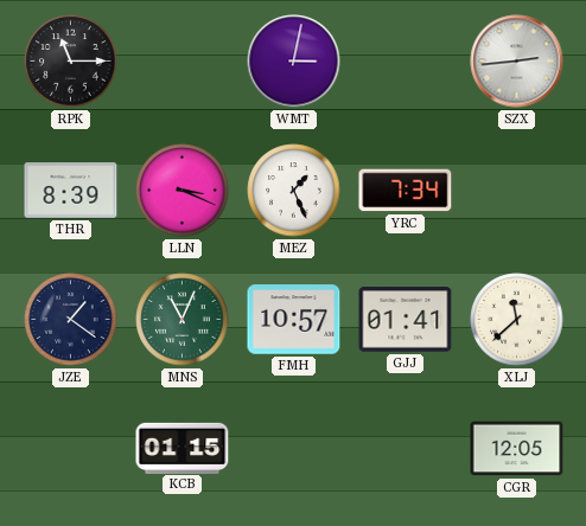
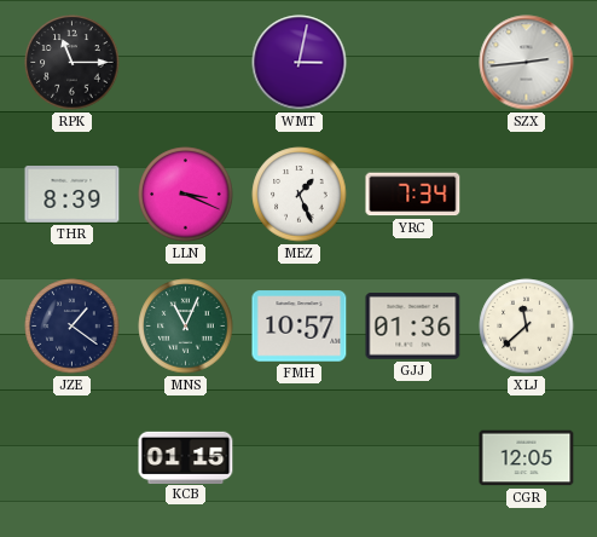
GJJ: 01:41 -> 01:36 (413, 327)
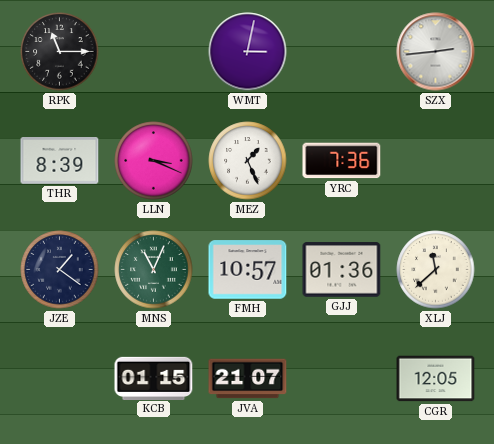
YRC: 7:34 -> 7:36 (342, 161)
JVA: none -> 21:07 (248, 379)
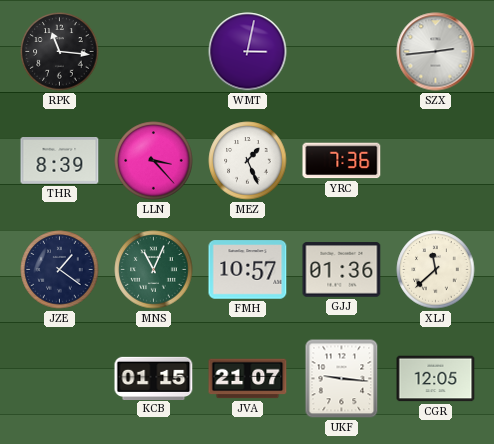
RPK: 11:15 -> 11:16 (60, 52)
LLN: 3:19 -> 3:23 (154, 161)
UKF: none -> 9:16 (342, 379)
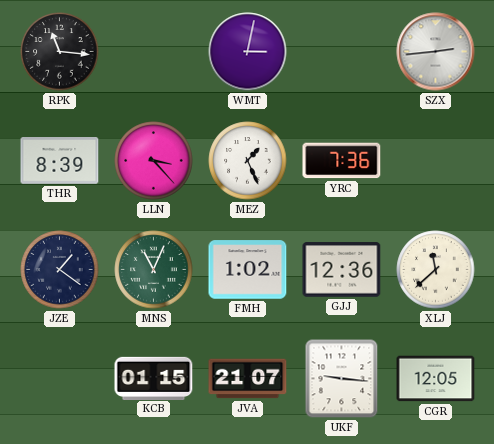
FMH: 10:57 -> 1:02 (248, 270)
GJJ: 01:36 -> 12:36 (342, 270)
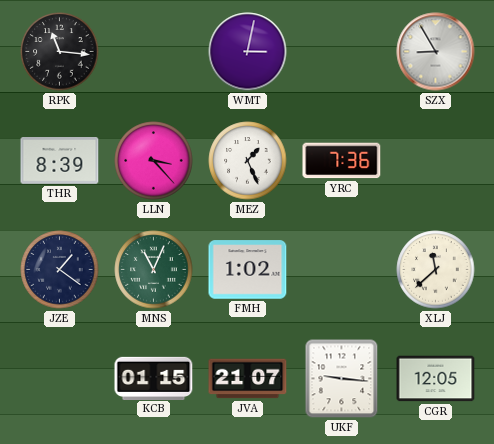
SZX: 2:44 -> 8:55 (436, 52)
GJJ: 12:36 -> none (342, 270)
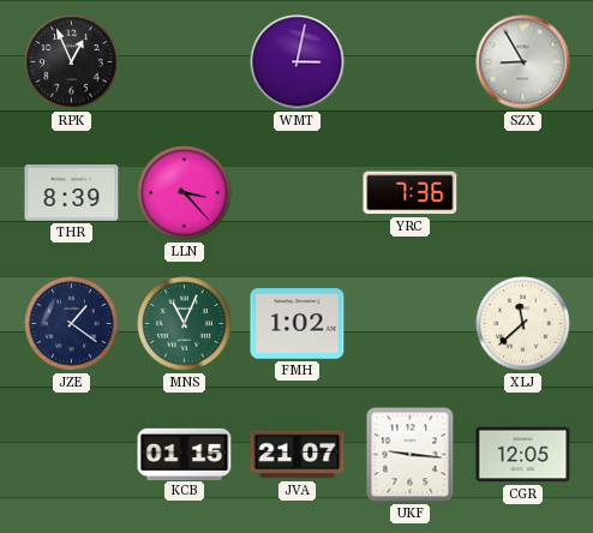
RPK: 11:16 -> 12:56 (72, 62)
MEZ: 1:26 -> none (248, 161)
